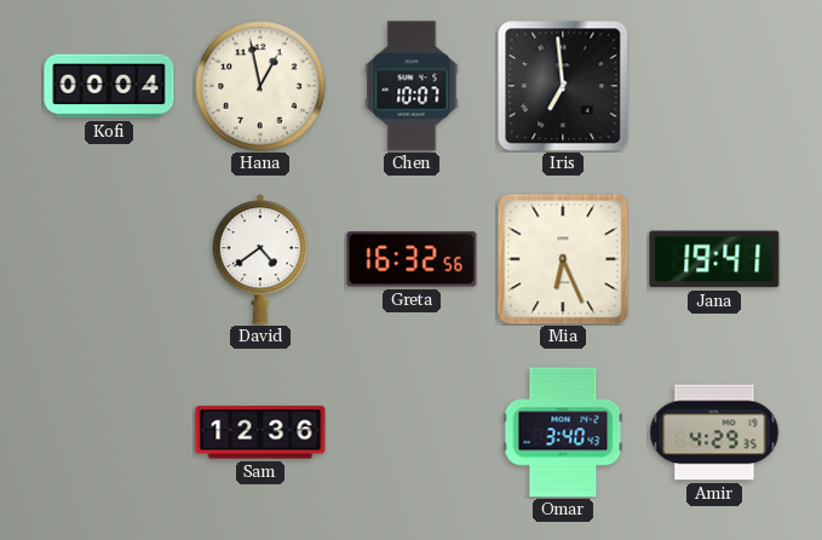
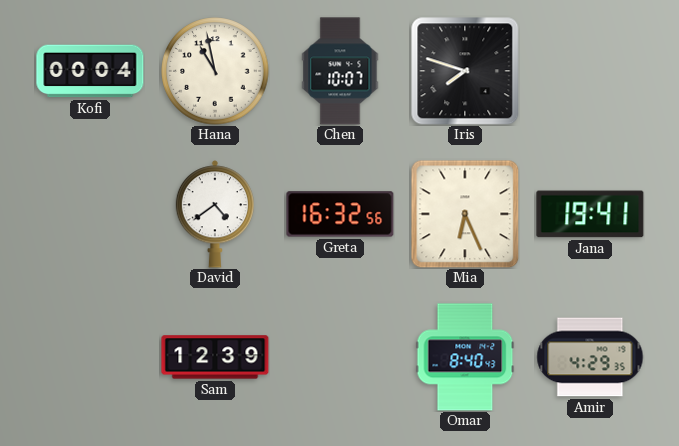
Hana: 12:58 -> 10:58 (215, 71)
Iris: 6:59 -> 7:48 (465, 71)
Sam: 12:36 -> 12:39 (215, 357)
Omar: 3:40 -> 8:40 (465, 357)
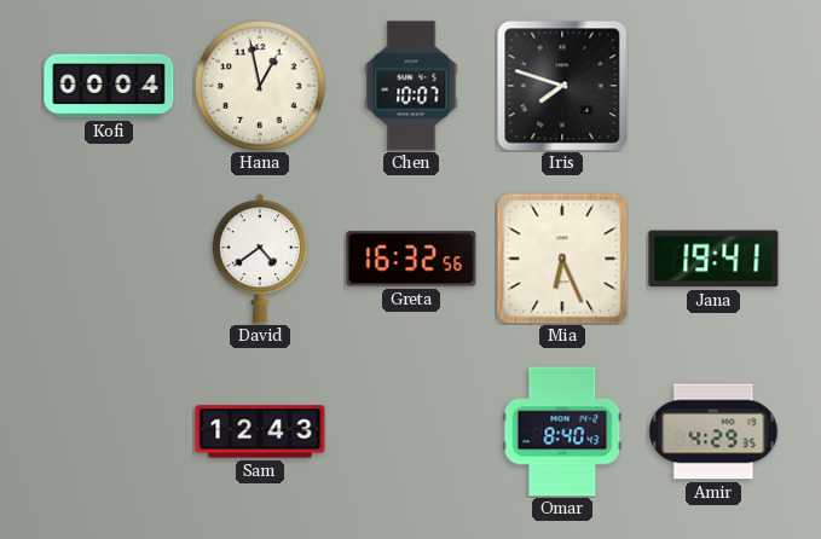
Hana: 10:58 -> 12:58 (260, 86)
Sam: 12:39 -> 12:43 (260, 431)
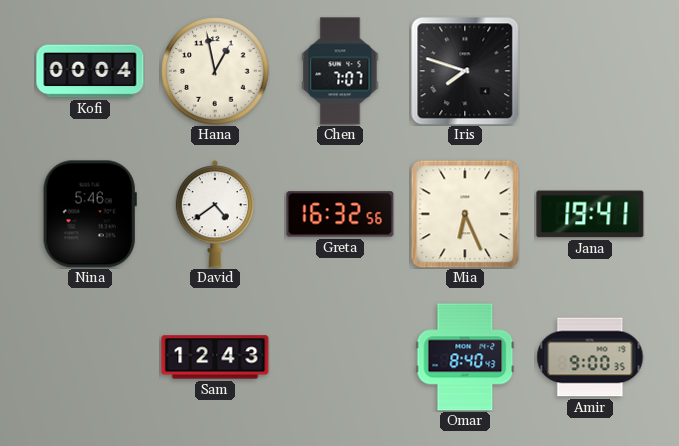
Chen: 10:07 -> 7:07 (340, 71)
Nina: none -> 5:46 (90, 214)
Amir: 4:29 -> 9:00 (590, 357)
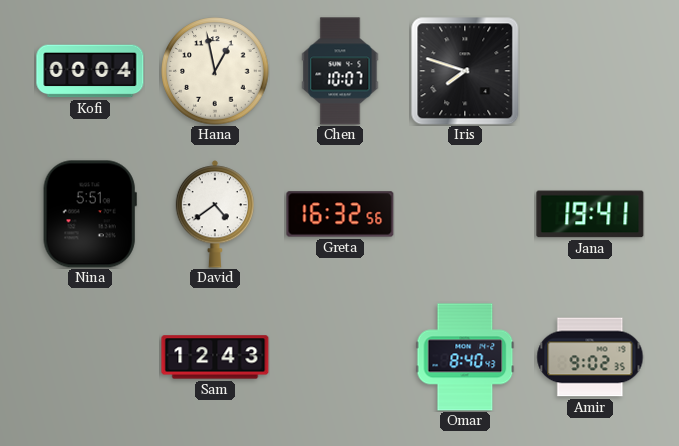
Chen: 7:07 -> 10:07 (340, 71)
Nina: 5:46 -> 5:51 (90, 214)
Mia: 6:26 -> none (465, 214)
Amir: 9:00 -> 9:02 (590, 357)
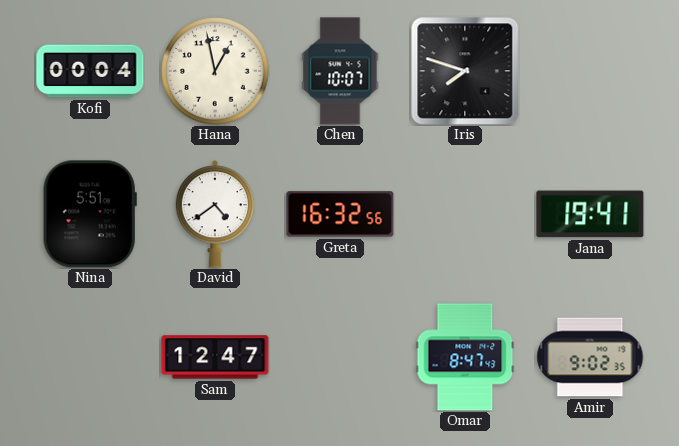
Sam: 12:43 -> 12:47 (215, 357)
Omar: 8:40 -> 8:47 (465, 357)
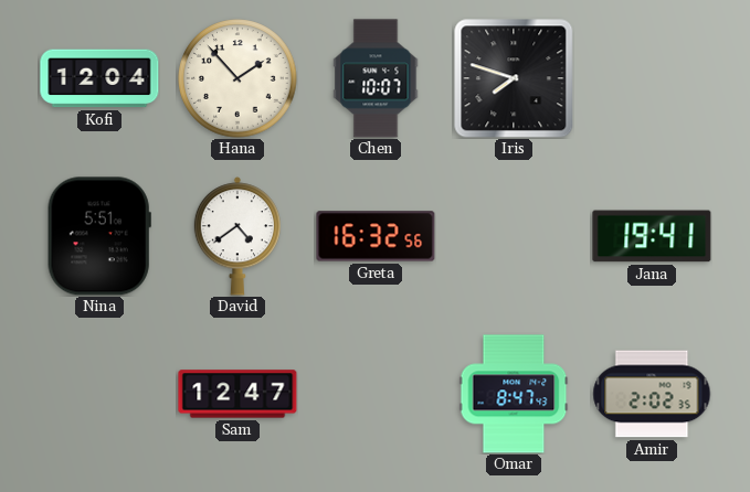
Kofi: 00:04 -> 12:04 (99, 78)
Hana: 12:58 -> 1:53 (237, 78)
Amir: 9:02 -> 2:02 (652, 394)
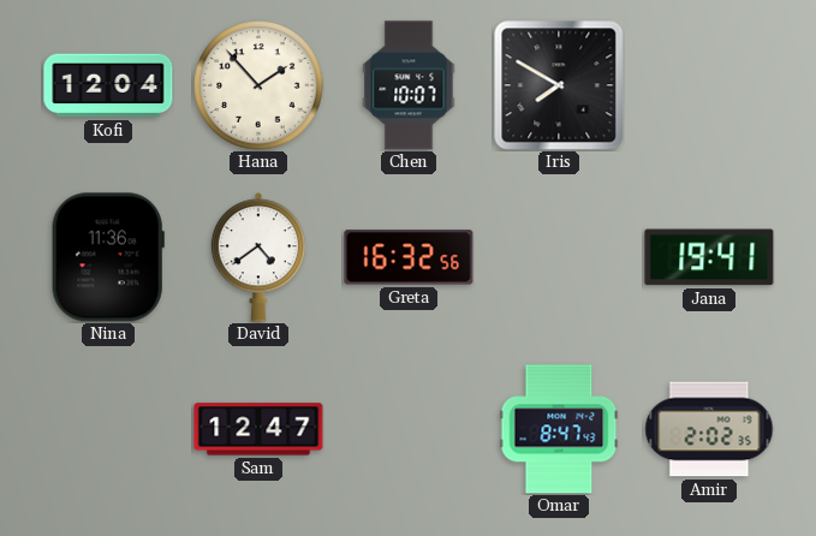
Iris: 7:48 -> 7:50 (559, 85)
Nina: 5:51 -> 11:36 (108, 257)
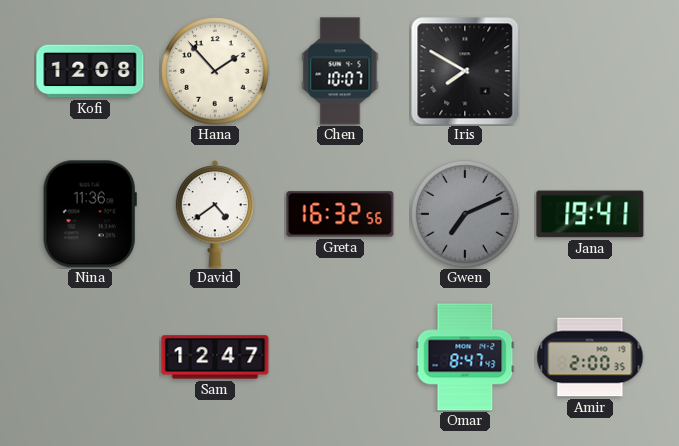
Kofi: 12:04 -> 12:08 (90, 71)
Gwen: none -> 7:11 (465, 214)
Amir: 2:02 -> 2:00 (590, 357)
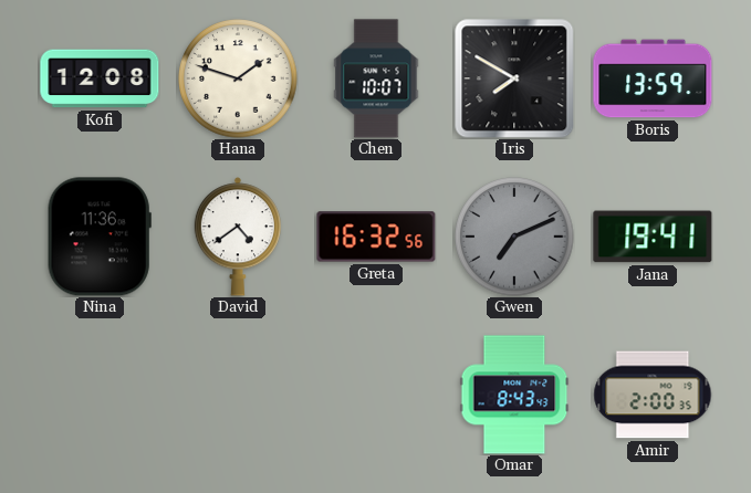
Hana: 1:53 -> 1:48 (238, 78)
Boris: none -> 13:59 (653, 78)
Sam: 12:47 -> none (215, 357)
Omar: 8:47 -> 8:43 (514, 395)
